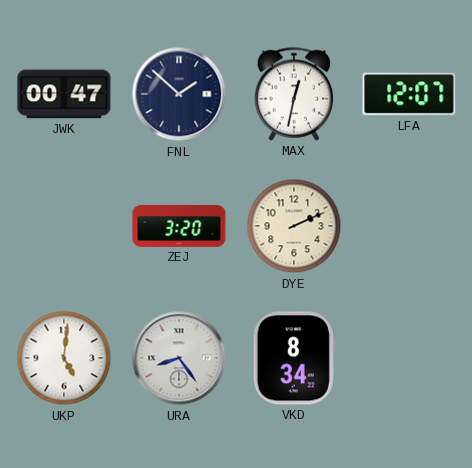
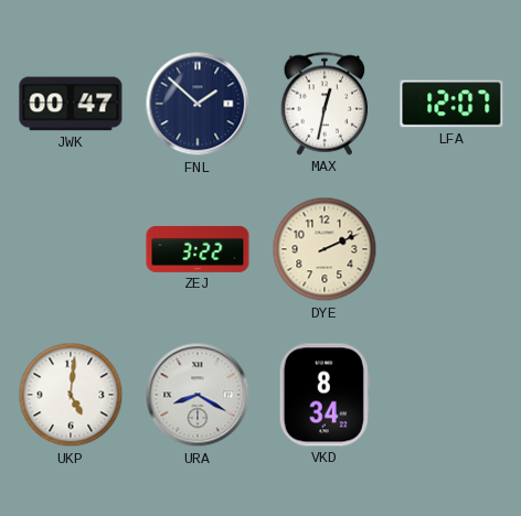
ZEJ: 3:20 -> 3:22 (198, 249)
URA: 8:24 -> 8:20 (198, 395)
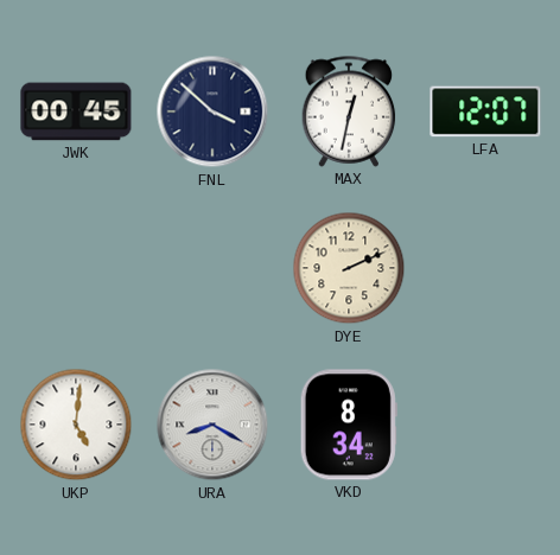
JWK: 00:47 -> 00:45 (76, 111)
FNL: 1:52 -> 3:52 (212, 111)
ZEJ: 3:22 -> none (198, 249)
